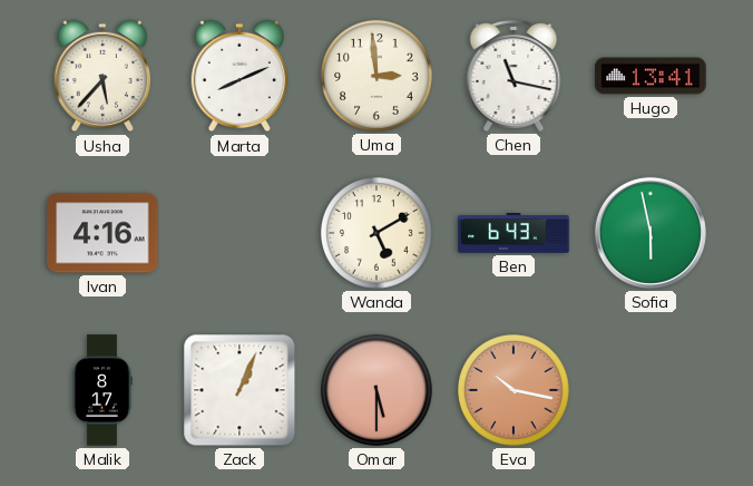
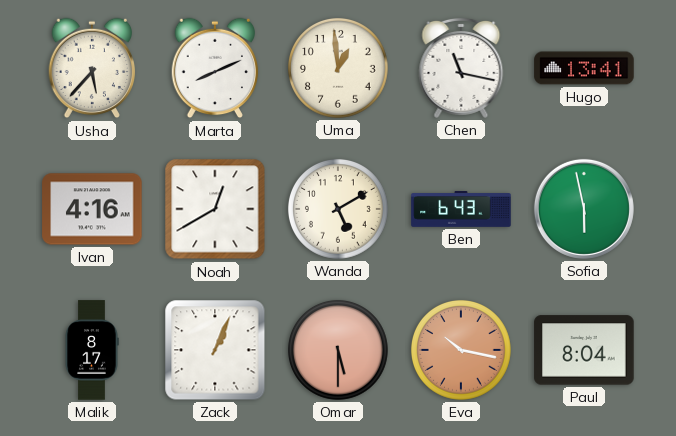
Uma: 2:59 -> 12:59 (338, 68)
Noah: none -> 12:40 (215, 209)
Paul: none -> 8:04 (584, 350)
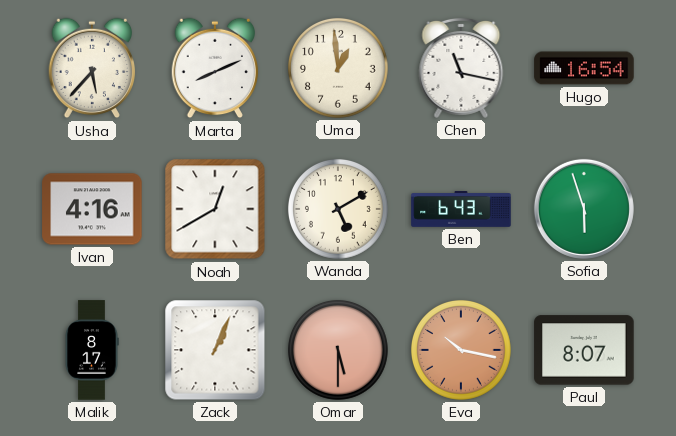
Hugo: 13:41 -> 16:54 (584, 68)
Sofia: 5:58 -> 5:57 (584, 209)
Paul: 8:04 -> 8:07 (584, 350)
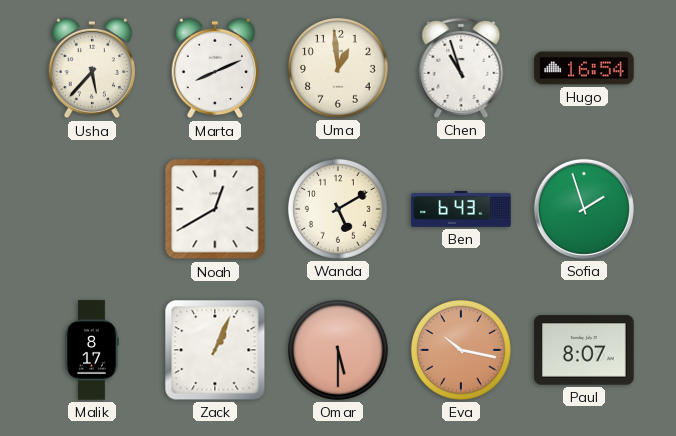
Chen: 11:17 -> 10:57 (461, 68)
Ivan: 4:16 -> none (92, 209)
Sofia: 5:57 -> 1:57 (584, 209)
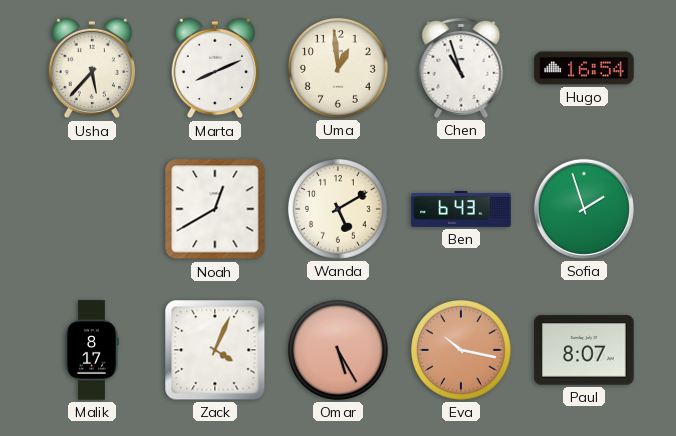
Zack: 1:04 -> 4:04 (215, 350)
Omar: 5:30 -> 5:25 (338, 350)
